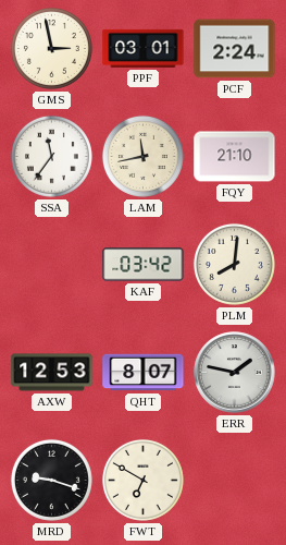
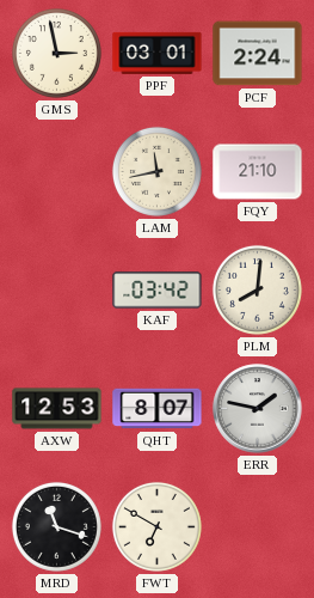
SSA: 11:36 -> none (51, 156)
MRD: 9:18 -> 11:18 (56, 526)
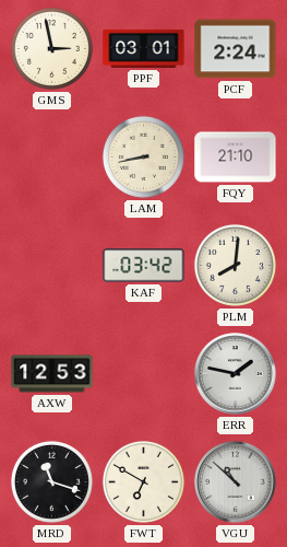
LAM: 11:43 -> 8:43 (143, 156)
QHT: 8:07 -> none (158, 409)
VGU: none -> 10:52 (236, 482)
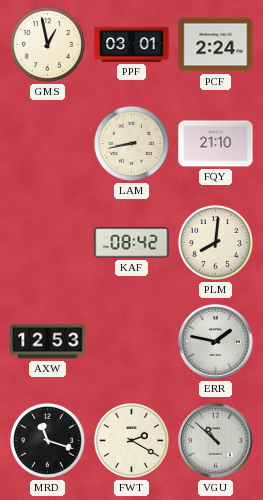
GMS: 2:58 -> 12:58 (47, 44)
KAF: 03:42 -> 08:42 (132, 243)
FWT: 6:50 -> 2:20 (131, 440)
